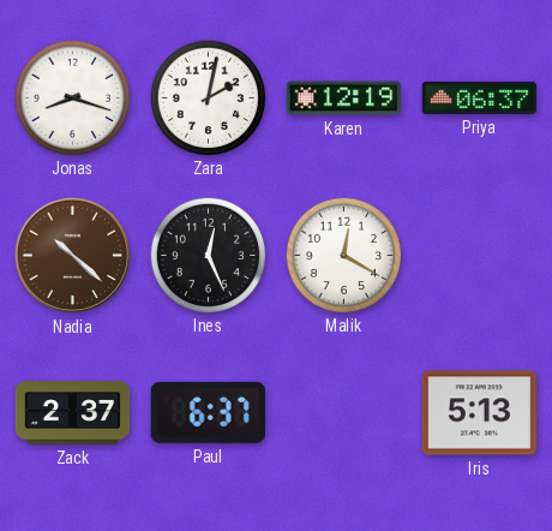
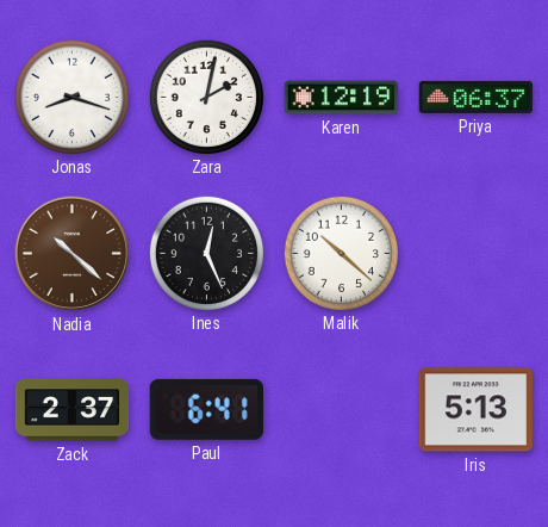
Malik: 12:20 -> 10:22 (341, 253)
Paul: 6:37 -> 6:41 (206, 409)
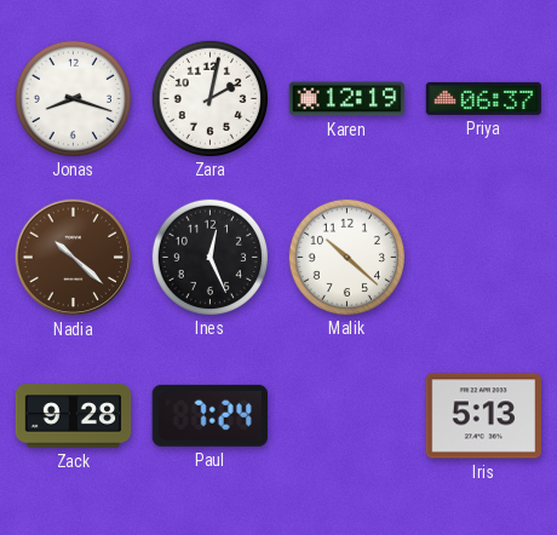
Zack: 2:37 -> 9:28 (74, 416)
Paul: 6:41 -> 7:24 (209, 415)
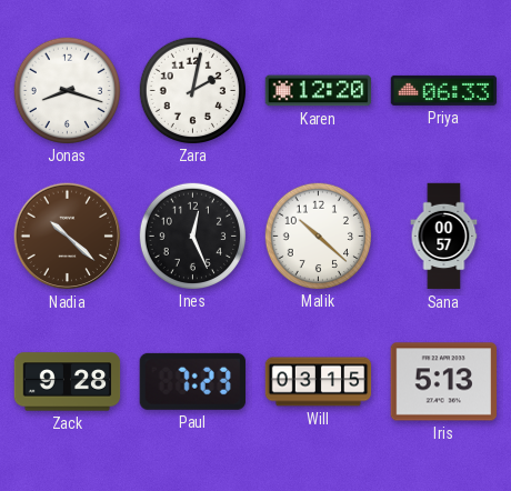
Karen: 12:19 -> 12:20 (319, 91)
Priya: 06:37 -> 06:33 (444, 90)
Sana: none -> 00:57 (444, 237)
Paul: 7:24 -> 7:23 (192, 381)
Will: none -> 03:15 (319, 382)
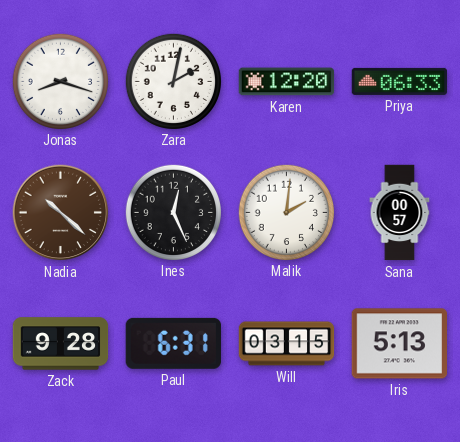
Malik: 10:22 -> 2:01 (286, 212)
Paul: 7:23 -> 6:31 (173, 343)
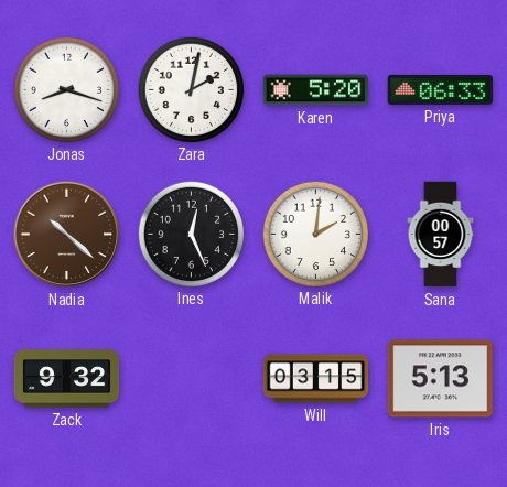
Karen: 12:20 -> 5:20 (316, 90)
Zack: 9:28 -> 9:32 (67, 379)
Paul: 6:31 -> none (173, 343)
